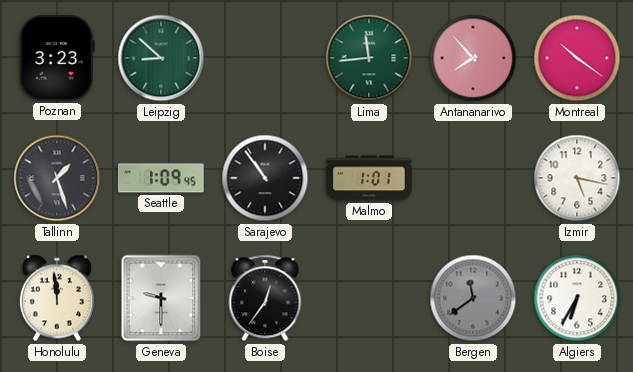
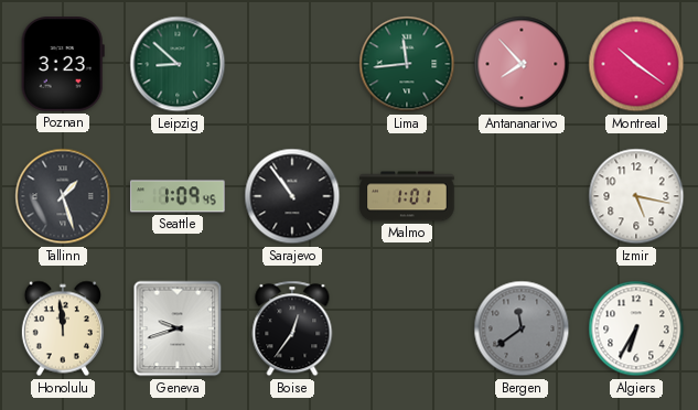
Geneva: 9:30 -> 9:42 (178, 328)
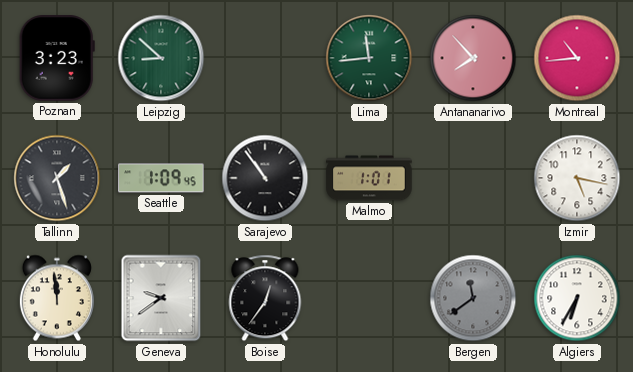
Montreal: 10:21 -> 10:44 (577, 58)
Geneva: 9:42 -> 9:39 (161, 298)
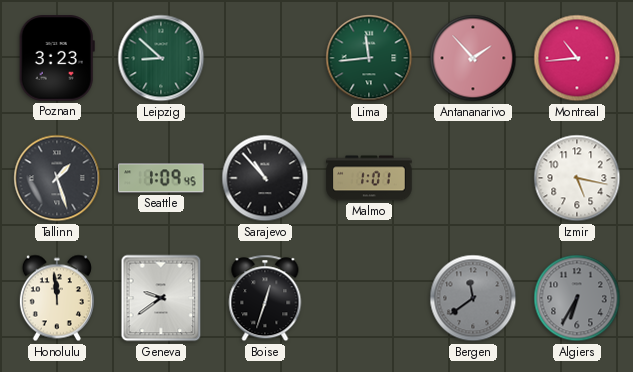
Antananarivo: 7:53 -> 1:53 (473, 58)
Sarajevo: 10:54 -> 10:53 (265, 178)
Boise: 12:36 -> 12:33 (265, 298)
Algiers dial: white -> grey (577, 298)
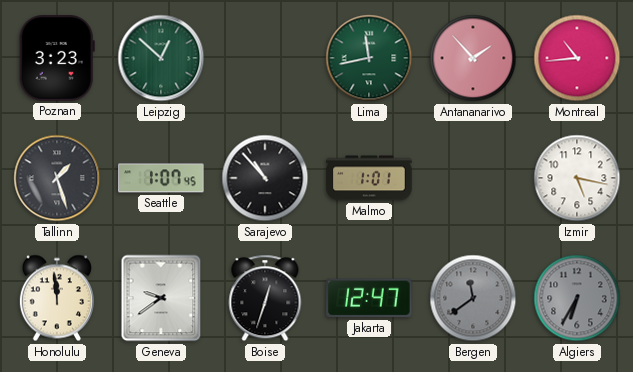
Leipzig: 8:52 -> 12:52 (161, 58)
Lima: 11:44 -> 11:43 (369, 58)
Seattle: 1:09 -> 1:07 (161, 178)
Jakarta: none -> 12:47 (369, 298)
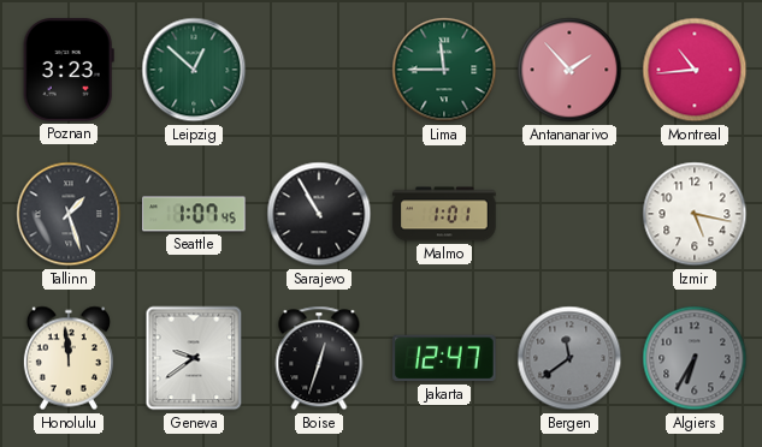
Lima: 11:43 -> 11:45 (444, 70)
Sarajevo: 10:53 -> 10:55 (319, 214)
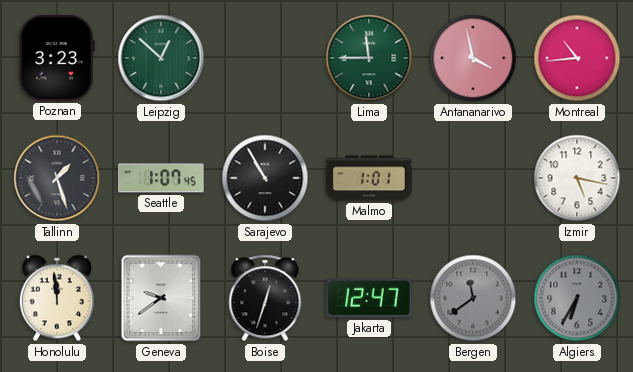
Antananarivo: 1:53 -> 3:58 (473, 58)
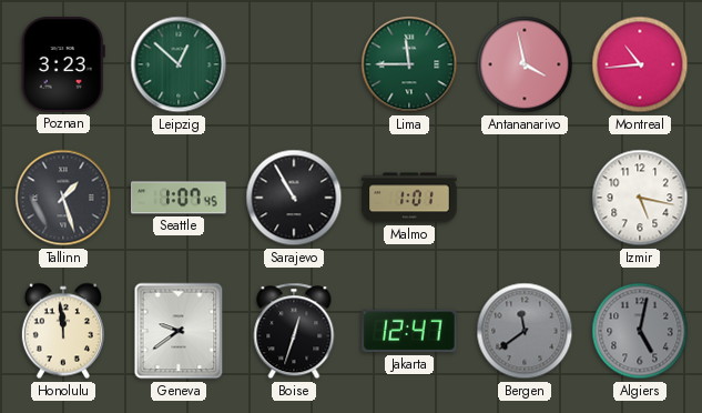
Algiers: 6:35 -> 5:02 (640, 331)
